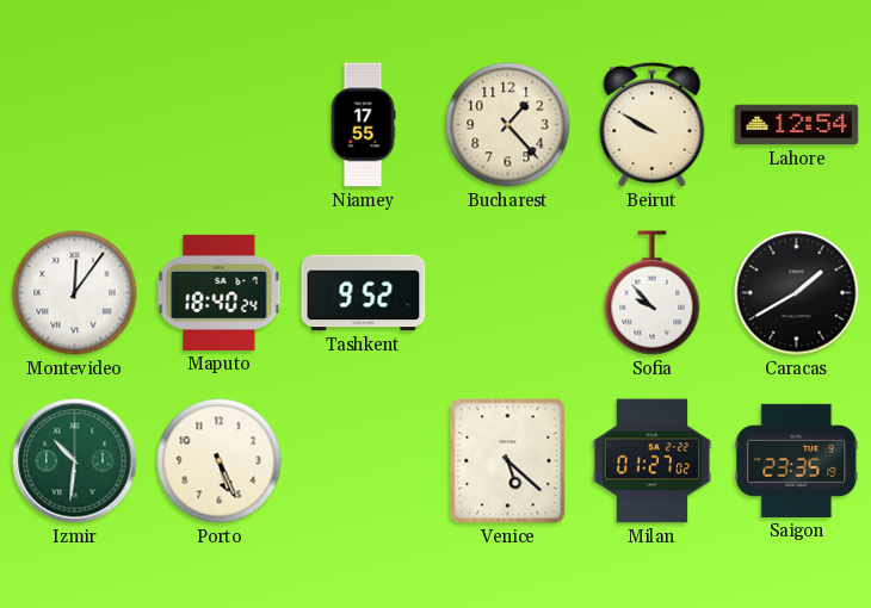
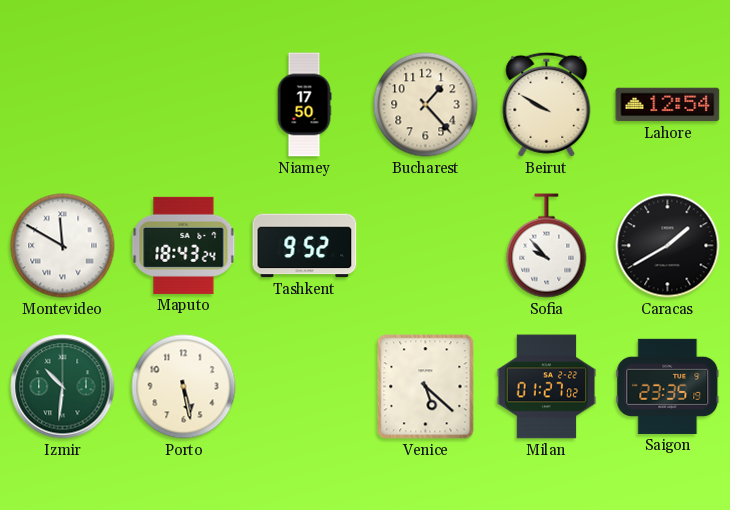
Niamey: 17:55 -> 17:50 (304, 105)
Montevideo: 12:06 -> 11:50 (63, 246)
Maputo: 18:40 -> 18:43 (184, 245)
Porto: 5:26 -> 5:28 (184, 387)
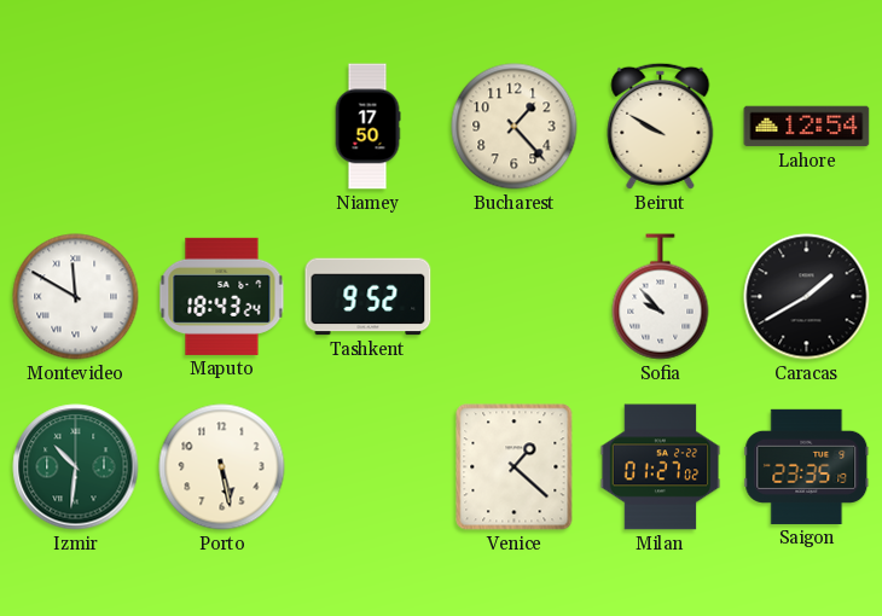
Venice: 5:22 -> 1:22 (515, 467)
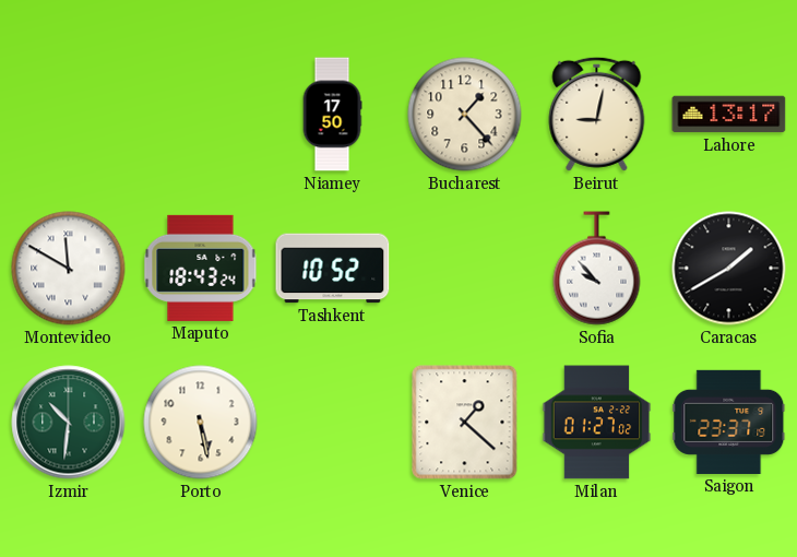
Beirut: 9:50 -> 9:02 (597, 114)
Lahore: 12:54 -> 13:17 (729, 115)
Tashkent: 9:52 -> 10:52 (333, 269)
Saigon: 23:35 -> 23:37 (729, 422)
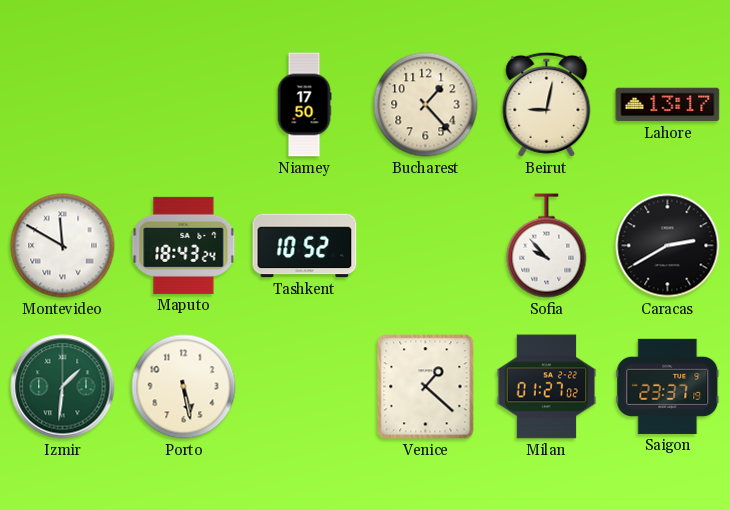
Caracas: 1:40 -> 2:40 (668, 246)
Izmir: 10:31 -> 1:31 (63, 387)
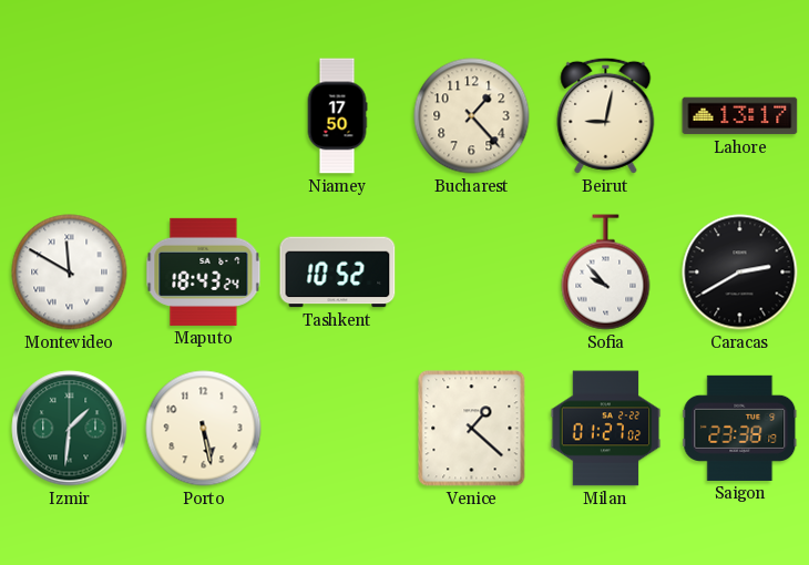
Saigon: 23:37 -> 23:38 (740, 428)
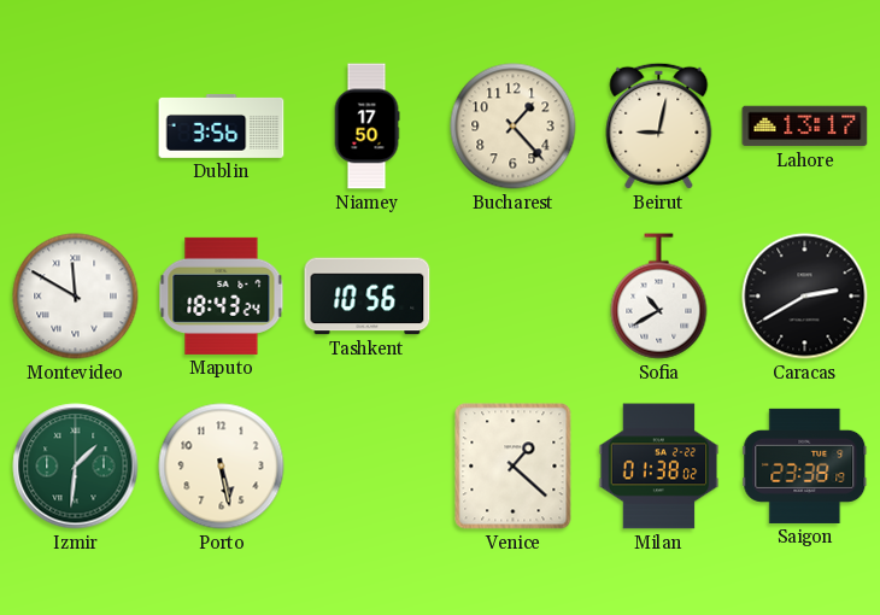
Dublin: none -> 3:56 (222, 125)
Tashkent: 10:52 -> 10:56 (368, 297)
Sofia: 9:53 -> 10:40 (659, 297)
Milan: 01:27 -> 01:38 (659, 467)
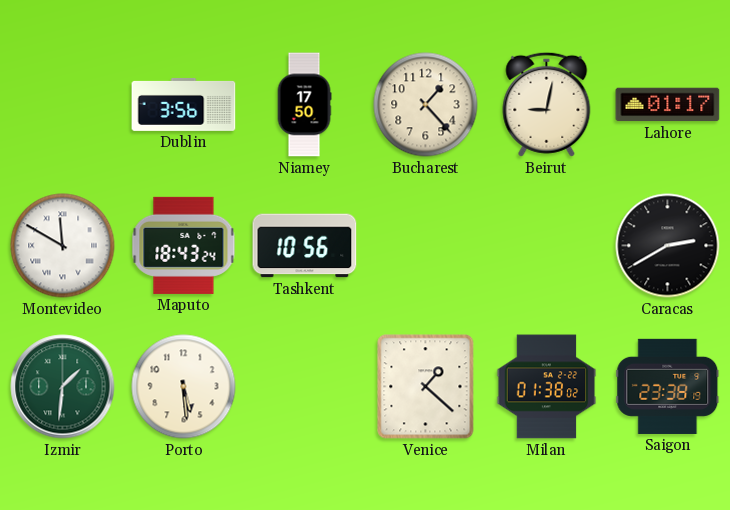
Lahore: 13:17 -> 01:17 (668, 105)
Sofia: 10:40 -> none (659, 297)
Porto: 5:28 -> 5:29 (184, 387)
